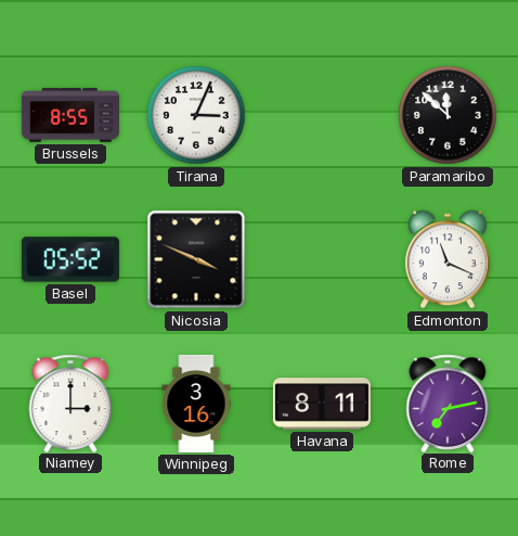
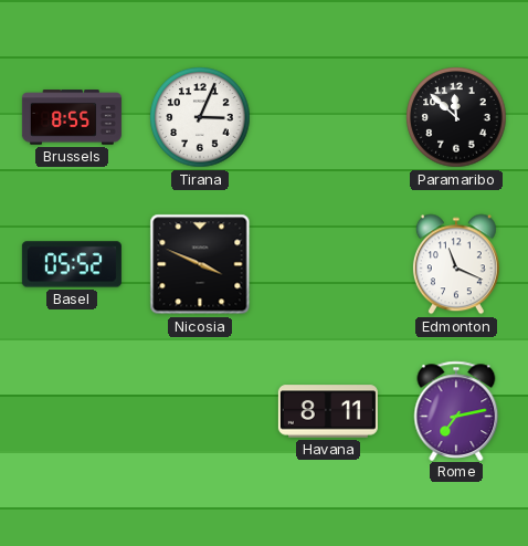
Niamey: 3:00 -> none (70, 403)
Winnipeg: 3:16 -> none (196, 404)
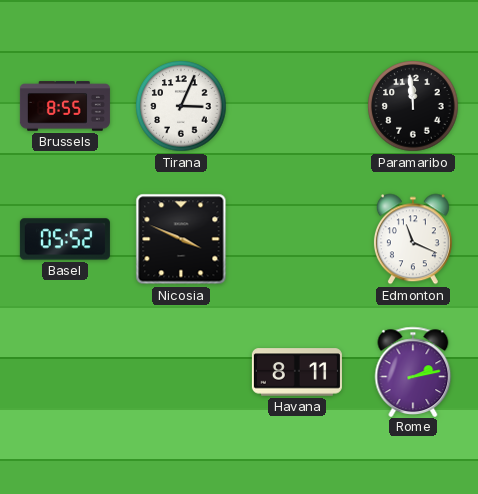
Paramaribo: 11:52 -> 11:59 (413, 106)
Rome: 7:13 -> 2:13 (413, 371)
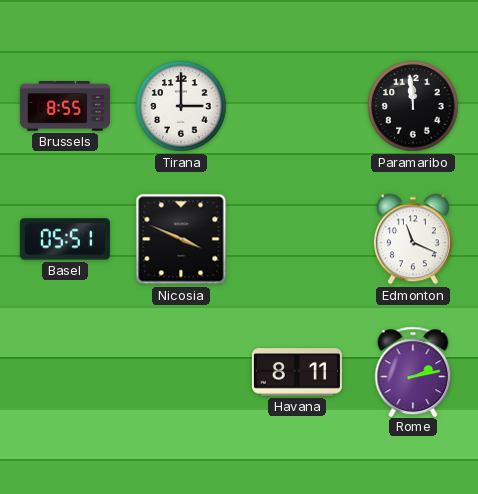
Tirana: 3:04 -> 3:00 (181, 106)
Basel: 05:52 -> 05:51 (65, 239)
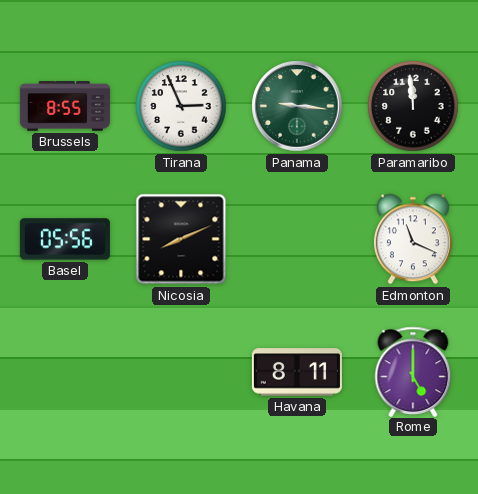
Tirana: 3:00 -> 2:56 (181, 106)
Panama: none -> 9:16 (297, 106)
Basel: 05:51 -> 05:56 (65, 239)
Nicosia: 3:49 -> 8:11 (181, 239)
Rome: 2:13 -> 5:00 (413, 371)
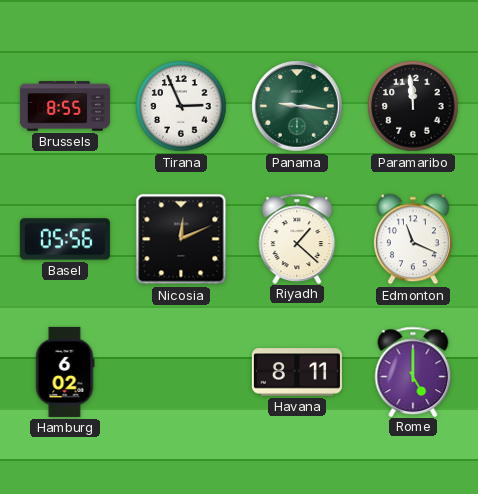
Nicosia: 8:11 -> 12:11 (181, 239)
Riyadh: none -> 1:22 (297, 238)
Hamburg: none -> 6:02 (65, 372)
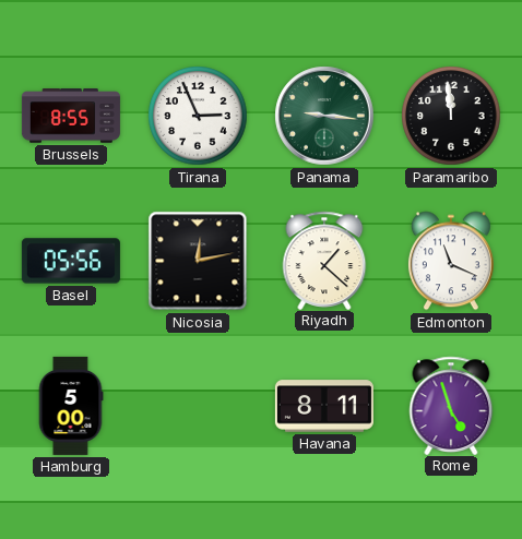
Nicosia: 12:11 -> 12:13 (198, 261)
Hamburg: 6:02 -> 5:00 (71, 406)
Rome: 5:00 -> 4:57 (451, 405)
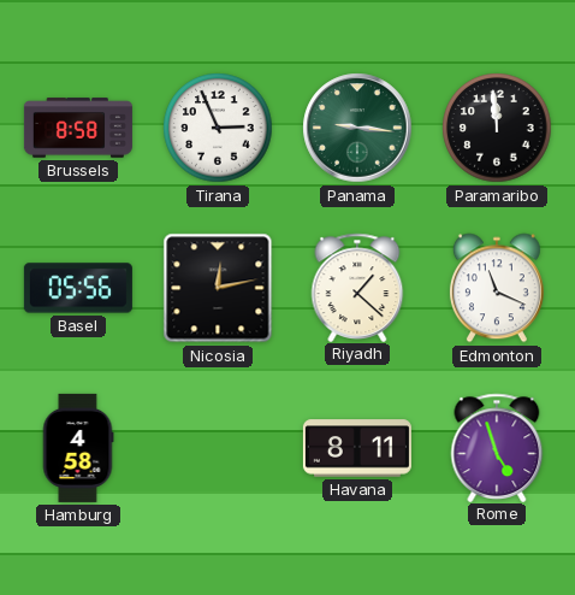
Brussels: 8:55 -> 8:58 (78, 128)
Hamburg: 5:00 -> 4:58 (78, 448)
